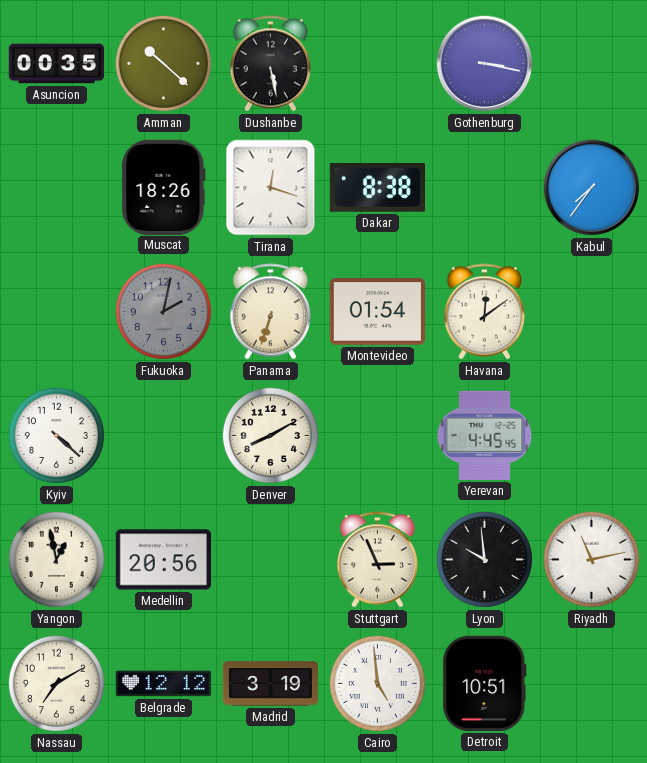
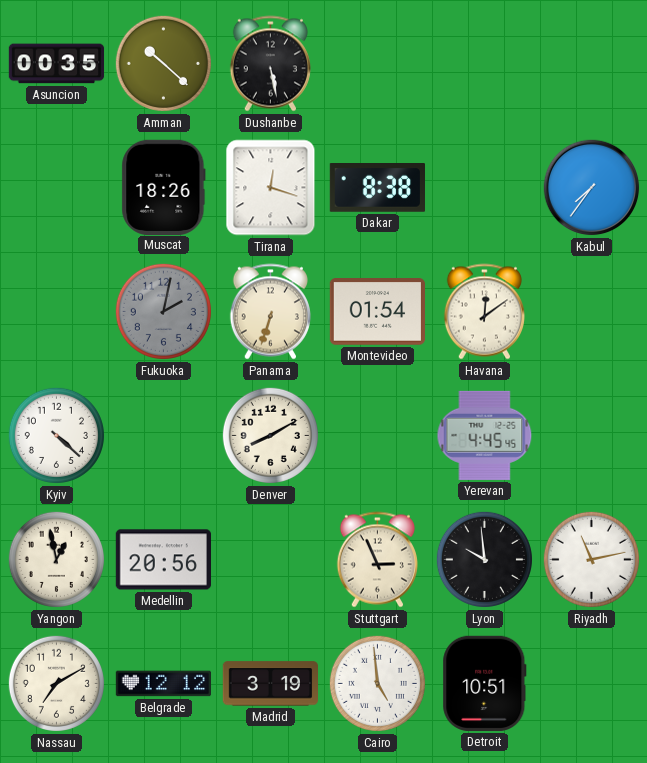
Gothenburg: 3:17 -> none (485, 64)
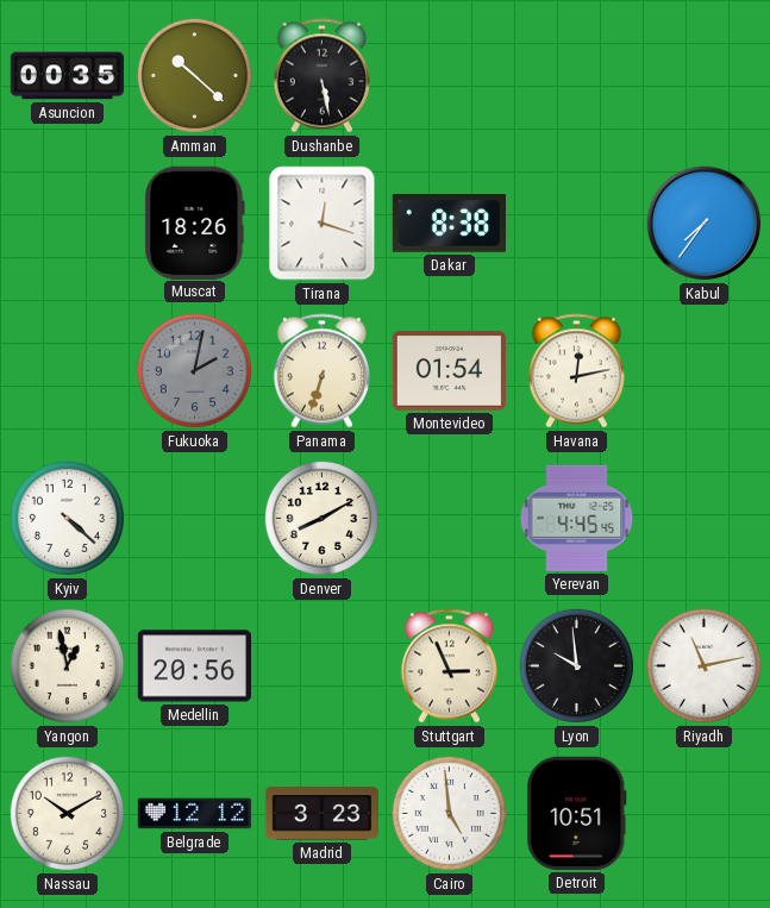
Havana: 12:09 -> 12:13 (576, 371)
Nassau: 7:10 -> 10:10 (67, 813)
Madrid: 3:19 -> 3:23 (321, 814)
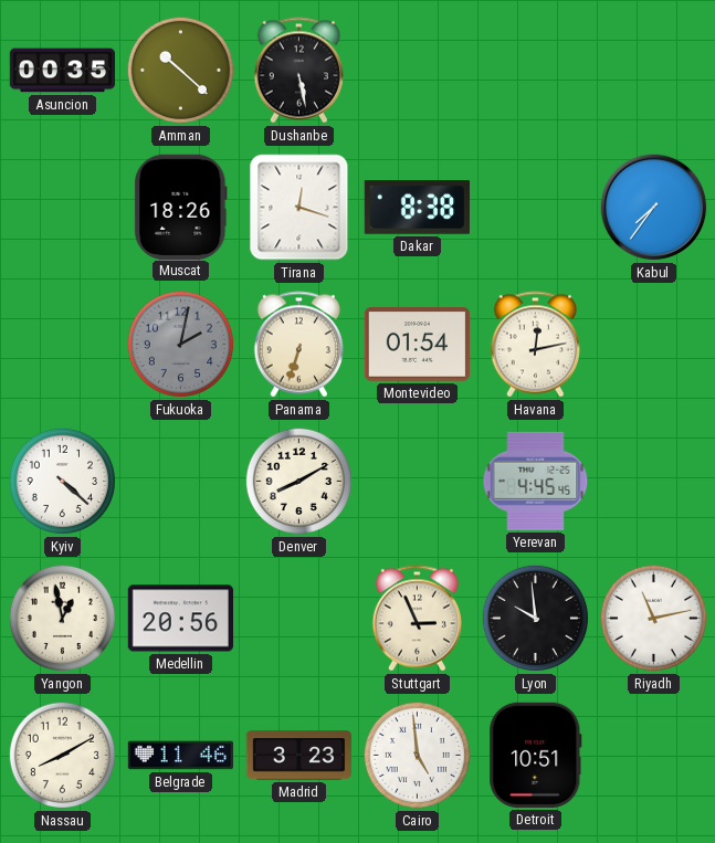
Nassau: 10:10 -> 8:10 (62, 755)
Belgrade: 12:12 -> 11:46 (180, 756)
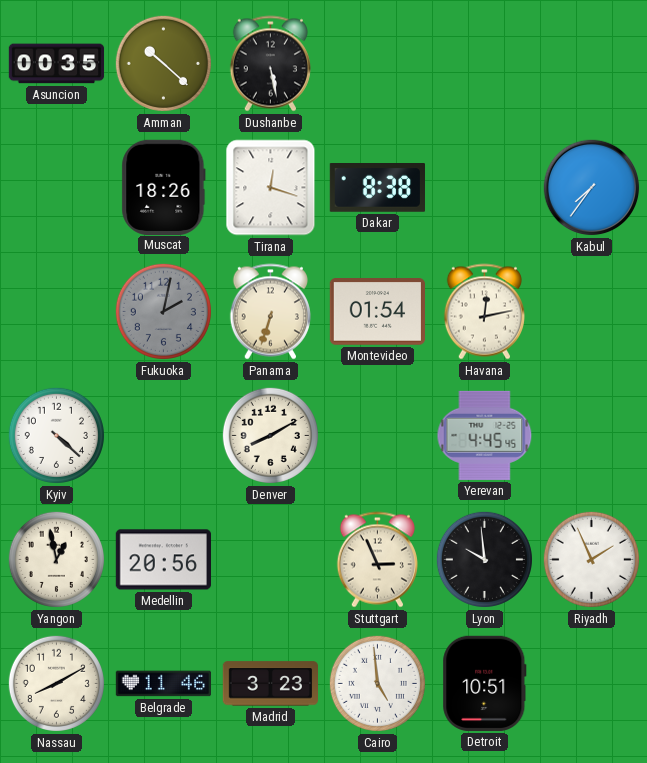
Riyadh: 11:13 -> 1:56 (591, 559)
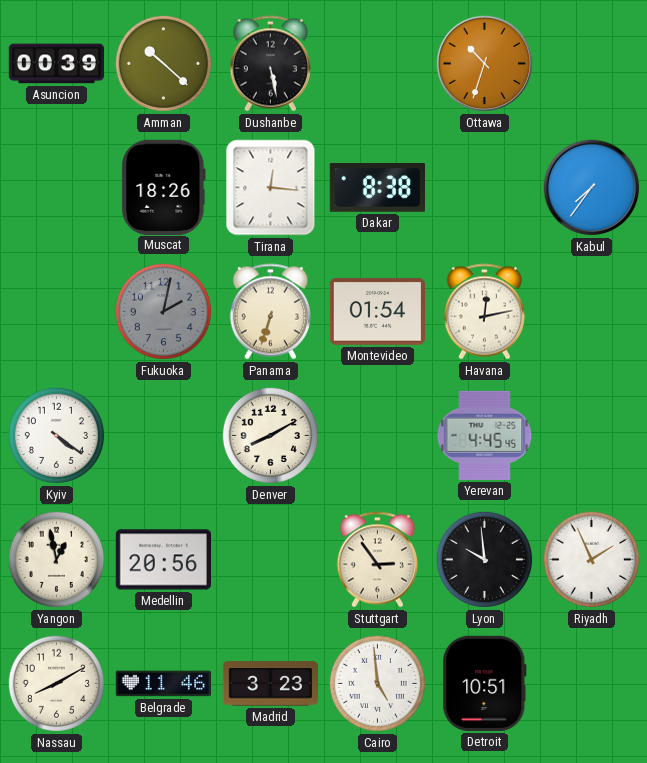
Asuncion: 00:35 -> 00:39 (57, 64)
Ottawa: none -> 10:33 (485, 64)
Tirana: 12:18 -> 12:16 (271, 188)
Kyiv: 4:22 -> 4:21 (56, 435)
Stuttgart: 2:56 -> 2:54 (377, 560)
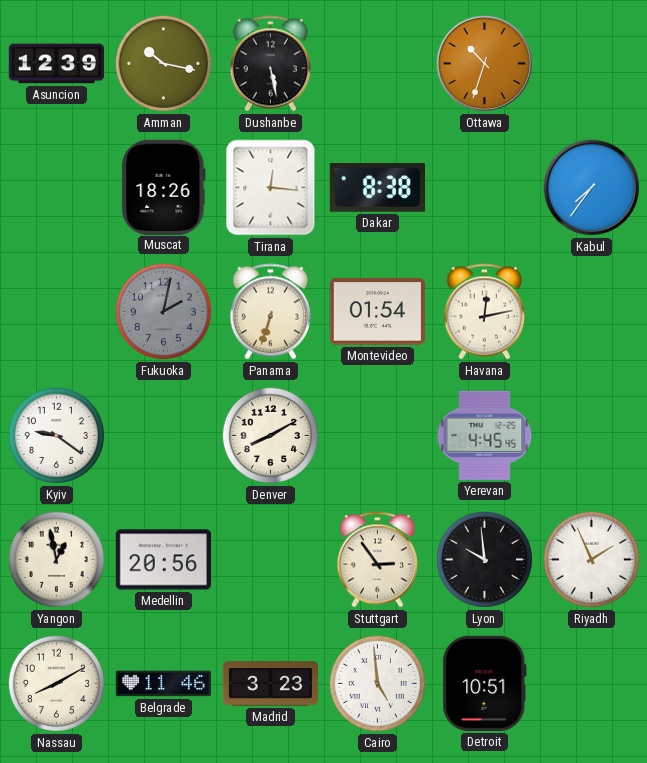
Asuncion: 00:39 -> 12:39 (57, 64)
Amman: 10:22 -> 10:17 (163, 63)
Kyiv: 4:21 -> 9:21 (56, 435)
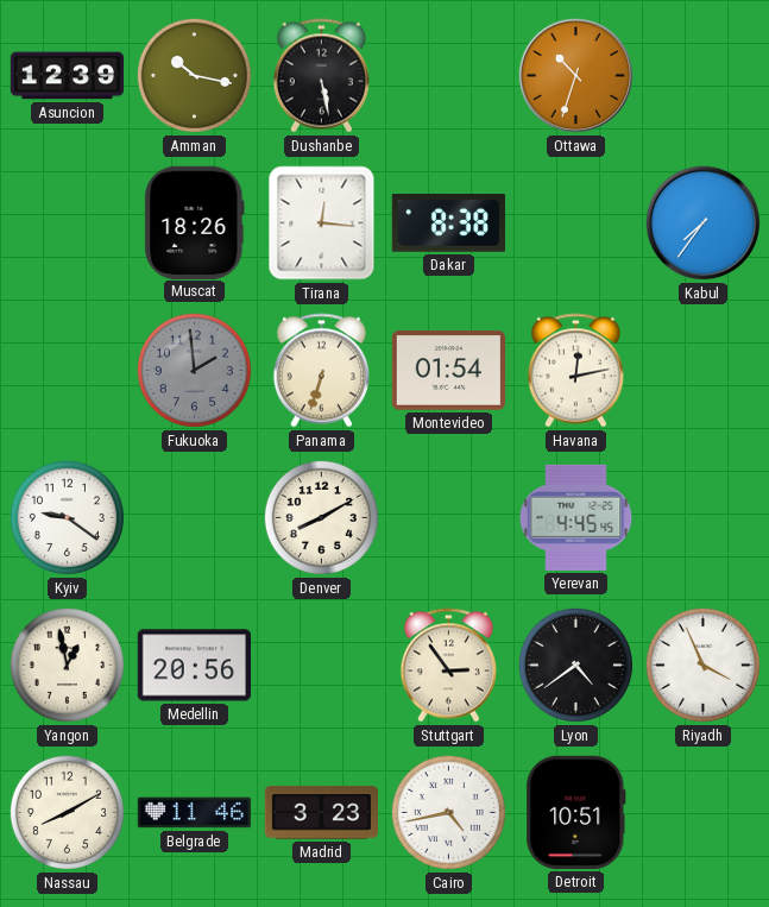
Fukuoka: 2:02 -> 1:59 (194, 370)
Lyon: 9:59 -> 4:39 (575, 664)
Riyadh: 1:56 -> 3:56 (702, 664)
Cairo: 4:59 -> 4:43 (448, 812)
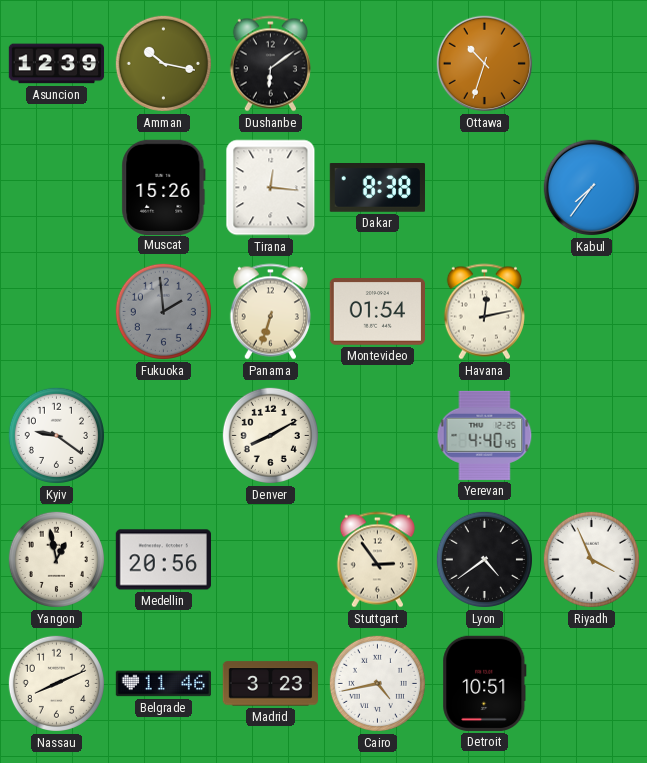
Dushanbe: 5:28 -> 6:09 (270, 64)
Muscat: 18:26 -> 15:26 (164, 187)
Yerevan: 4:45 -> 4:40 (485, 435)
Nassau: 8:10 -> 8:11 (56, 683)
